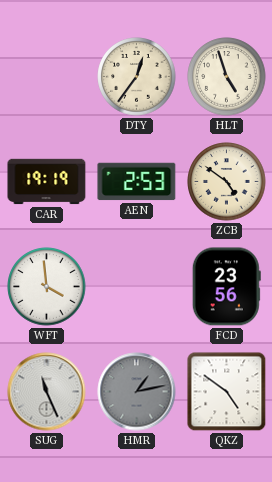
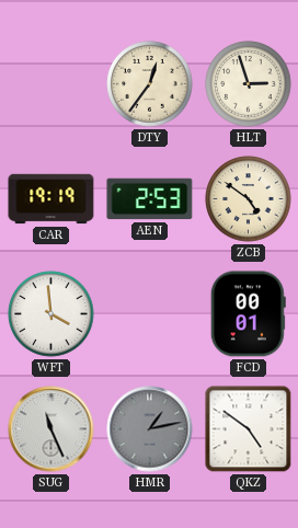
HLT: 4:57 -> 2:57 (249, 84)
FCD: 23:56 -> 00:01 (248, 314)
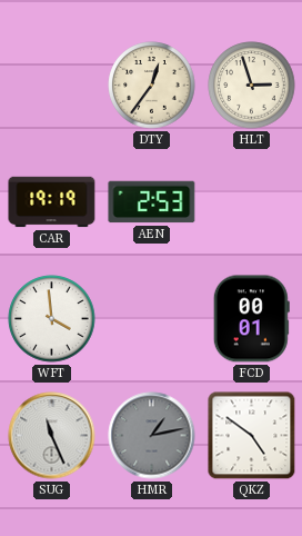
ZCB: 4:51 -> none (249, 199)
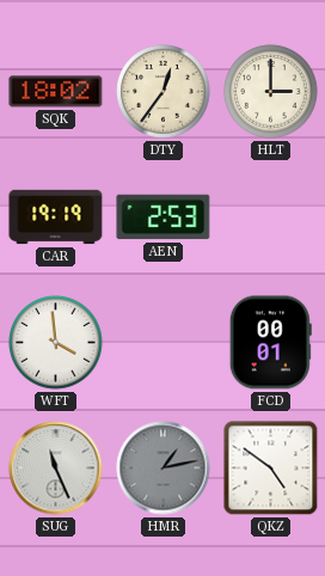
SQK: none -> 18:02 (56, 92)
HLT: 2:57 -> 3:00 (271, 92)
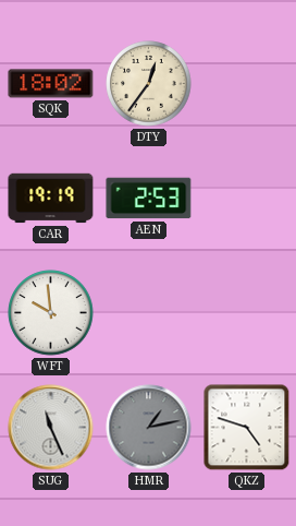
HLT: 3:00 -> none (271, 92)
WFT: 3:59 -> 9:59 (51, 313)
FCD: 00:01 -> none (270, 343)
QKZ: 4:51 -> 4:48 (247, 428)
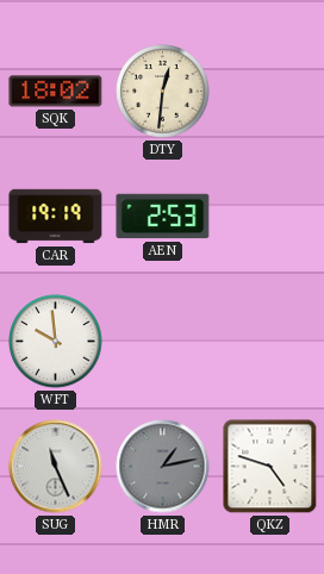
DTY: 12:36 -> 12:31 (163, 92)
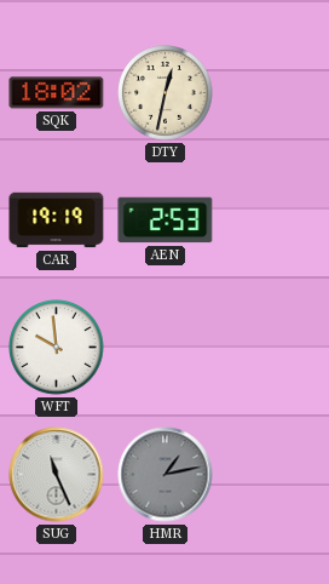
DTY: 12:31 -> 12:32 (166, 93)
QKZ: 4:48 -> none (270, 467)
